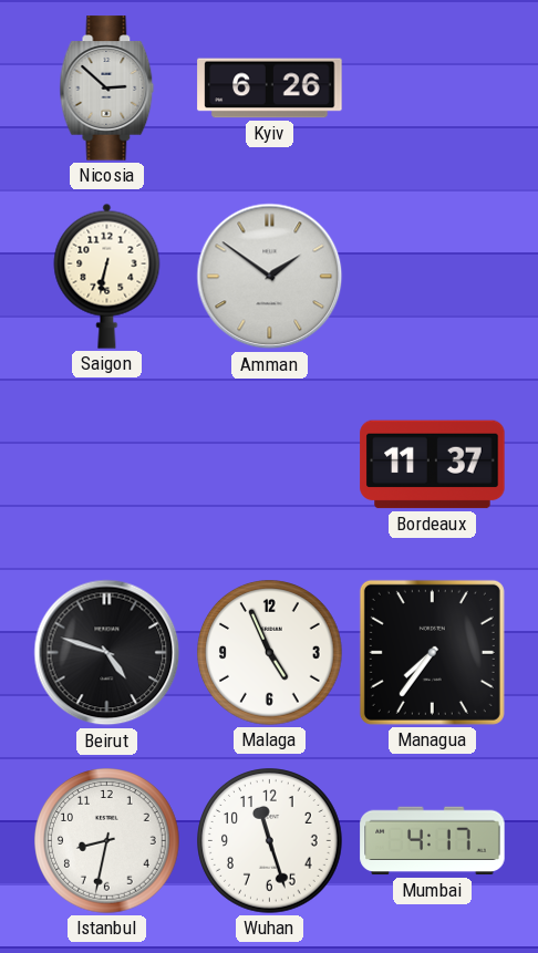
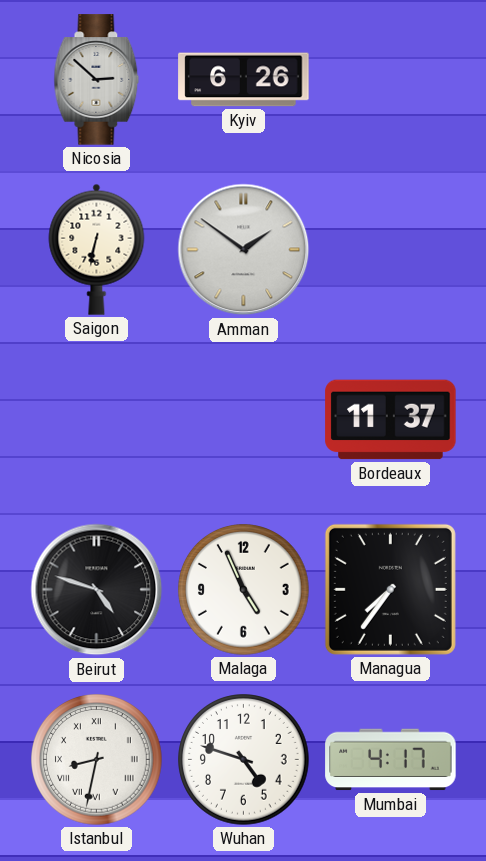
Istanbul numerals: Arabic -> Roman (97, 760)
Wuhan: 11:27 -> 4:48 (244, 760)
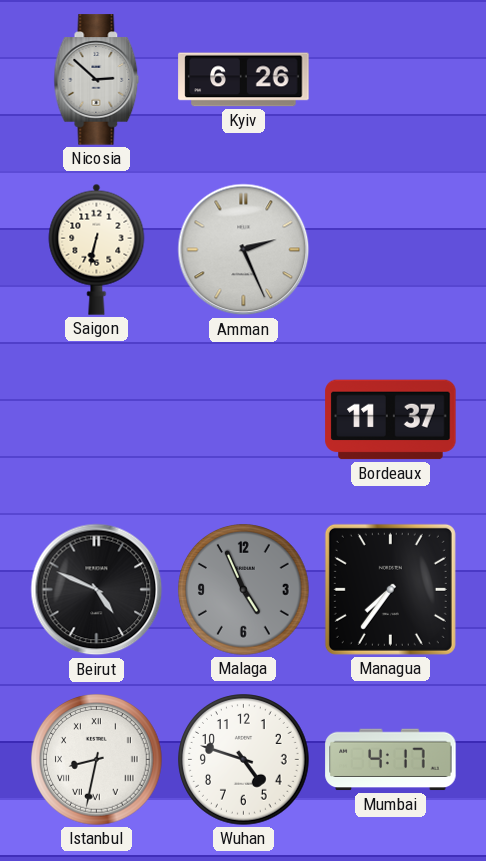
Amman: 1:51 -> 2:26 (244, 250)
Beirut: 4:48 -> 4:49 (97, 590)
Malaga dial: white -> grey (244, 590)
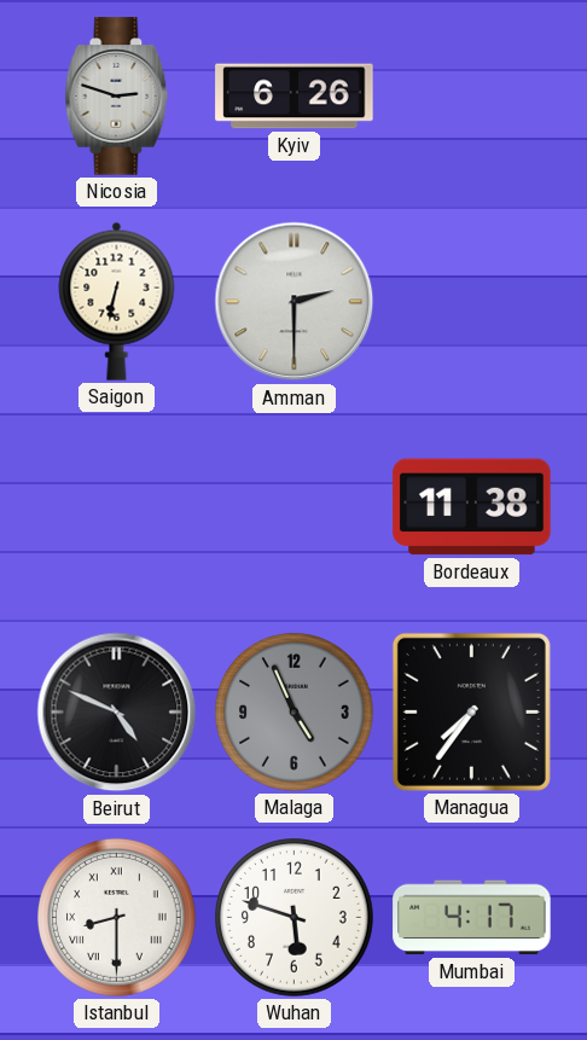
Nicosia: 2:52 -> 2:48 (117, 97)
Amman: 2:26 -> 2:30 (295, 302)
Bordeaux: 11:37 -> 11:38 (472, 507)
Istanbul: 8:32 -> 8:30 (117, 918)
Wuhan: 4:48 -> 5:48 (295, 918)
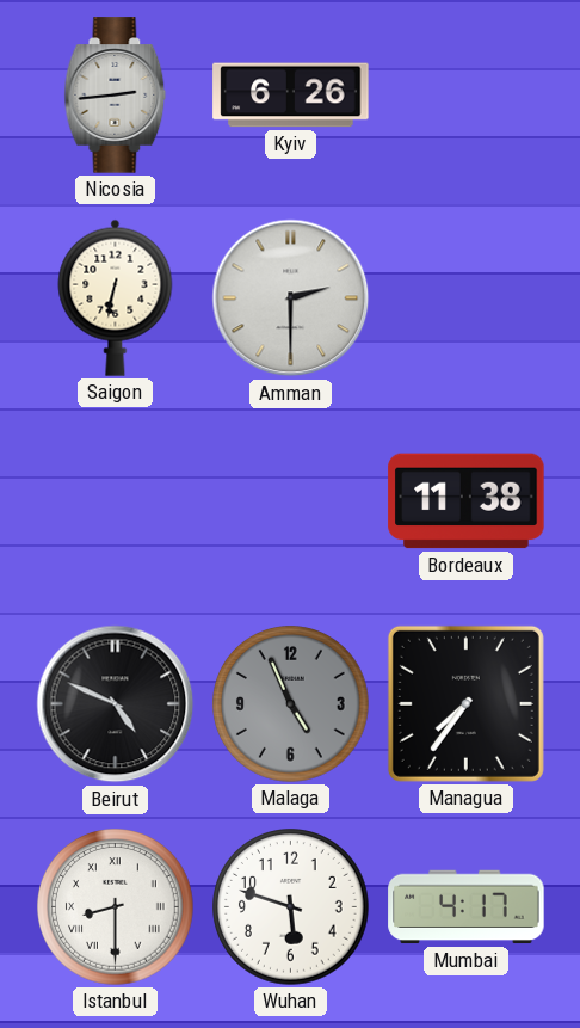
Nicosia: 2:48 -> 2:44 (116, 96)
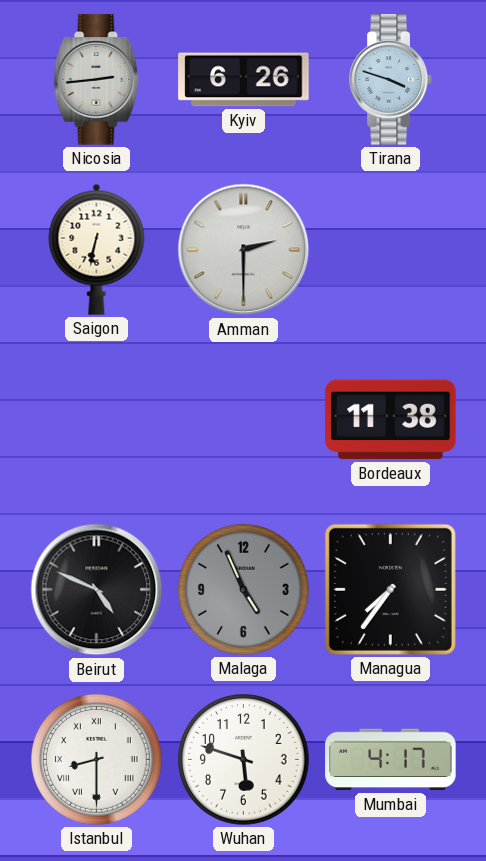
Tirana: none -> 3:48 (391, 80)
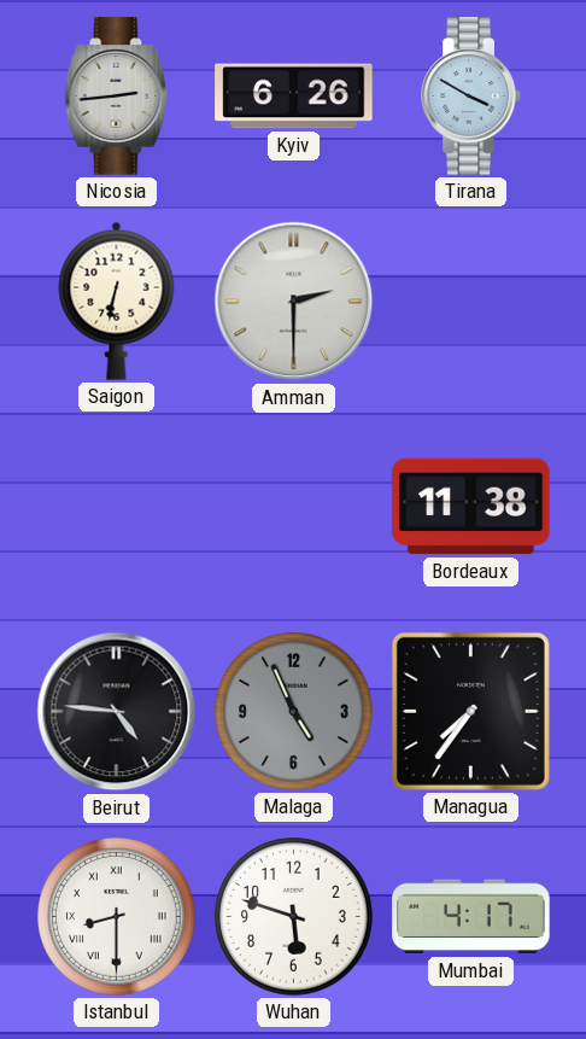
Tirana: 3:48 -> 3:50 (471, 97)
Beirut: 4:49 -> 4:46 (117, 712)
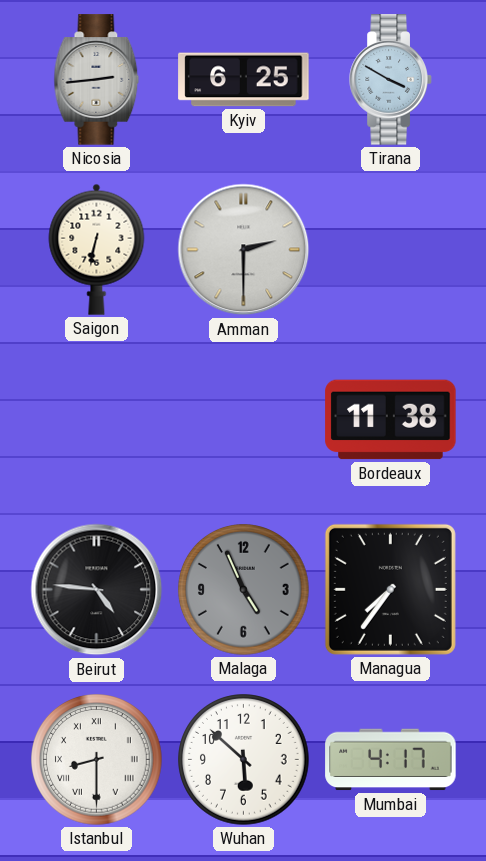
Kyiv: 6:26 -> 6:25 (244, 80)
Wuhan: 5:48 -> 5:52 (244, 760)
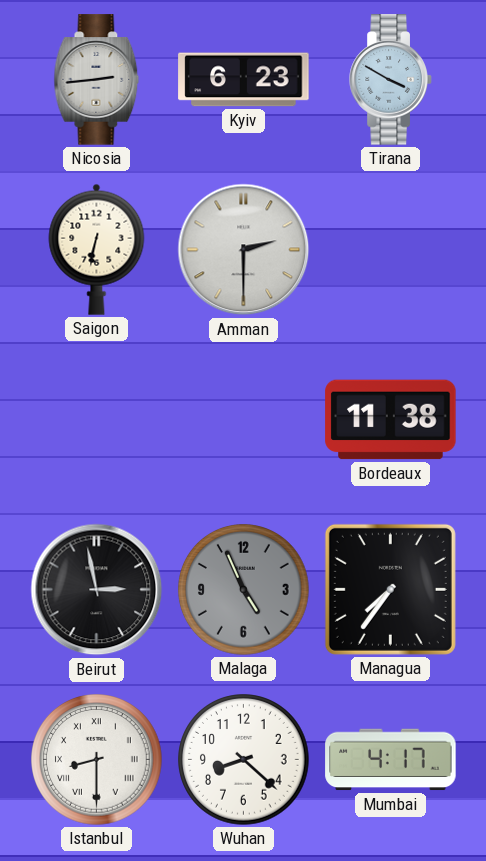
Kyiv: 6:25 -> 6:23 (244, 80)
Beirut: 4:46 -> 2:58 (97, 590)
Wuhan: 5:52 -> 8:22 (244, 760)
